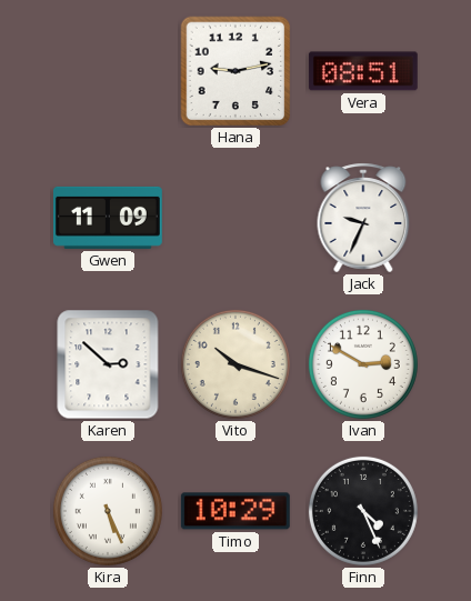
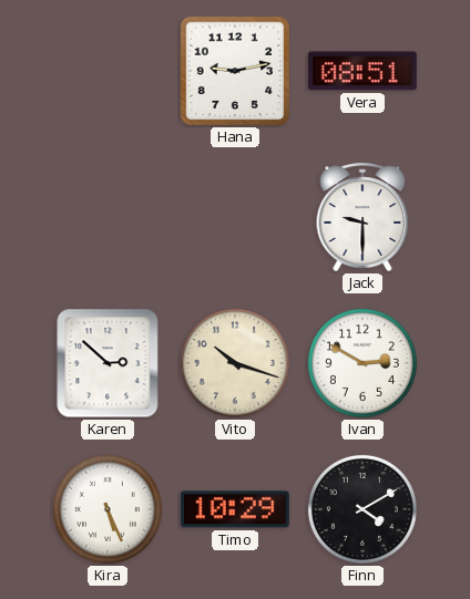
Gwen: 11:09 -> none (108, 218)
Jack: 9:34 -> 9:30 (362, 217)
Finn: 4:26 -> 4:10 (362, 509)
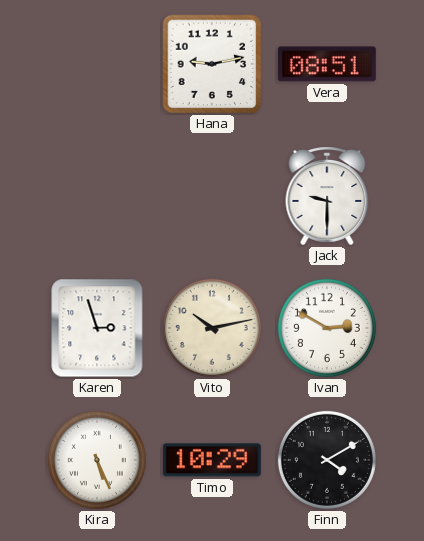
Karen: 2:52 -> 2:57 (97, 328)
Vito: 10:18 -> 10:13 (212, 328)
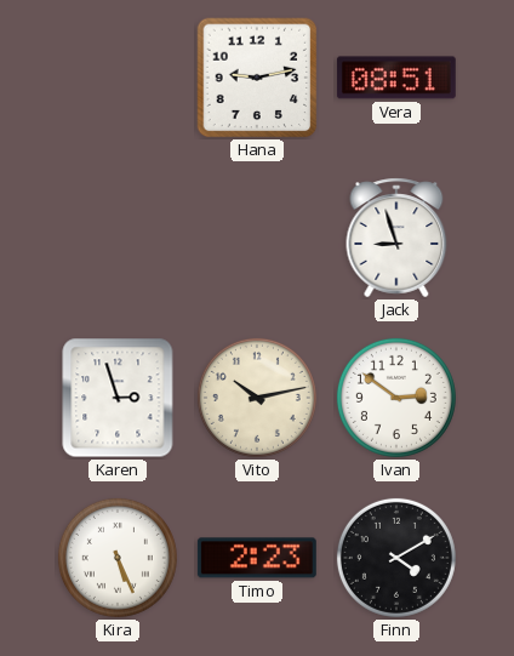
Jack: 9:30 -> 8:57 (396, 238)
Ivan: 2:50 -> 2:51 (396, 398)
Timo: 10:29 -> 2:23 (257, 558)
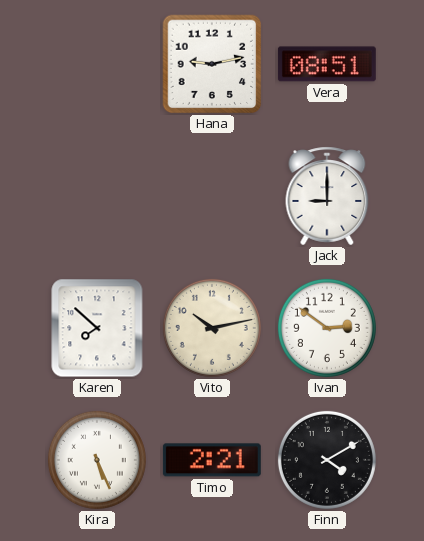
Jack: 8:57 -> 9:00 (327, 196)
Karen: 2:57 -> 7:52 (97, 328)
Timo: 2:23 -> 2:21 (212, 460)
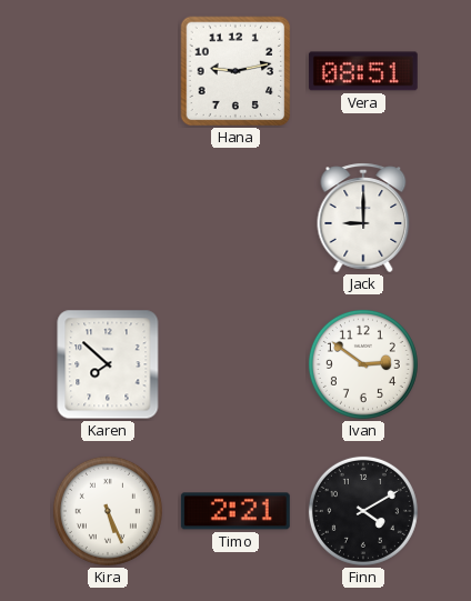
Vito: 10:13 -> none (212, 328)
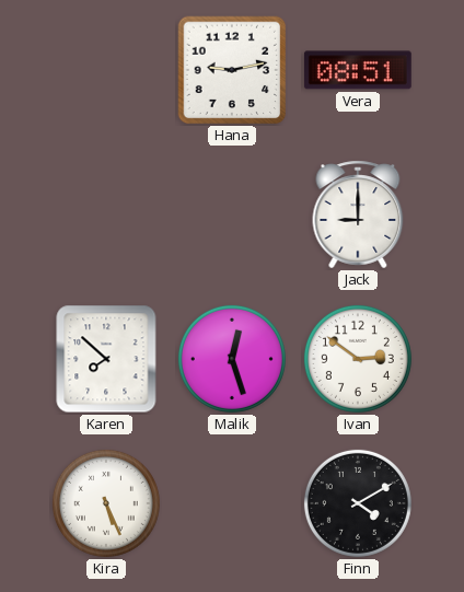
Malik: none -> 12:27 (232, 359)
Timo: 2:21 -> none (235, 511)
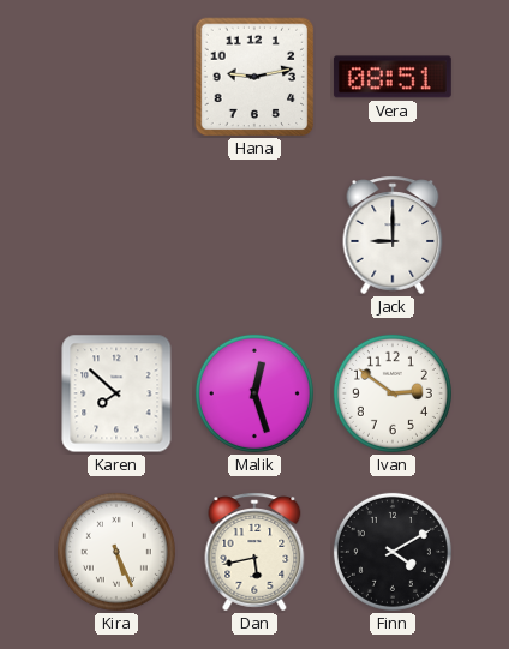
Dan: none -> 5:43 (254, 552)
